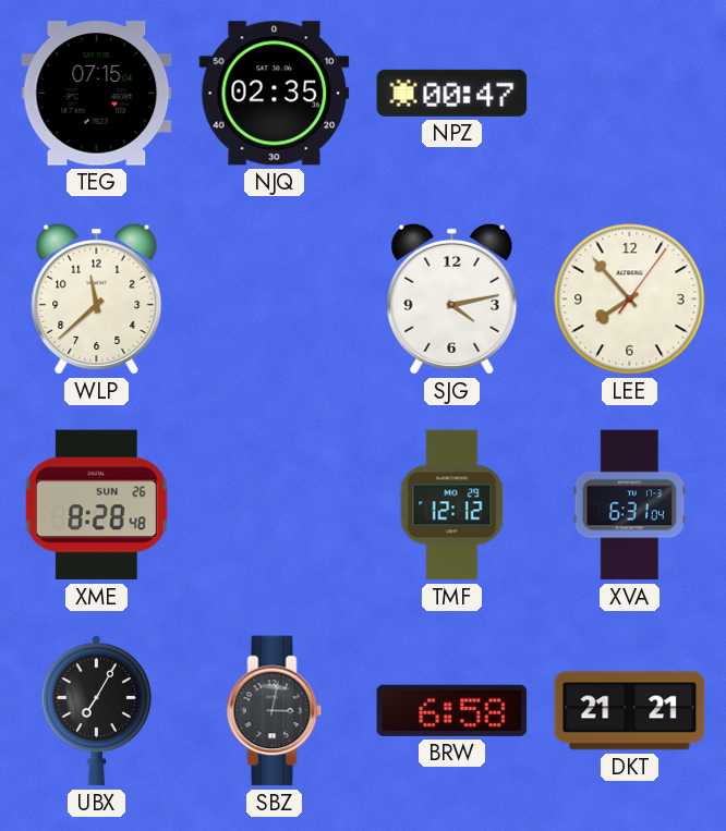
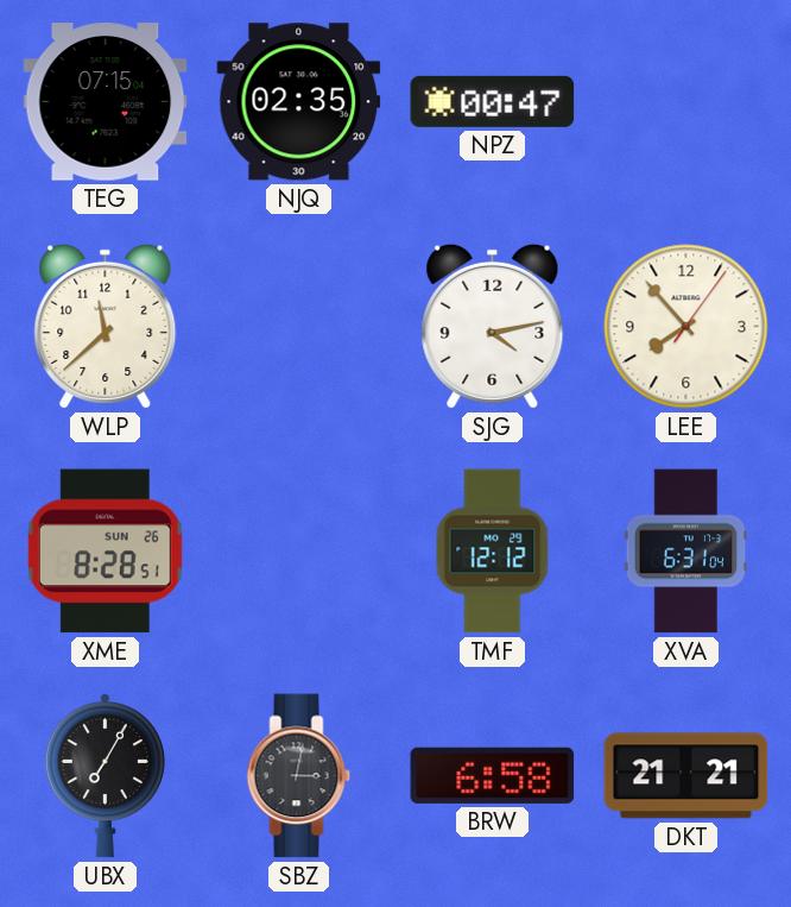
XME: 8:28:48 -> 8:28:51 (105, 552)
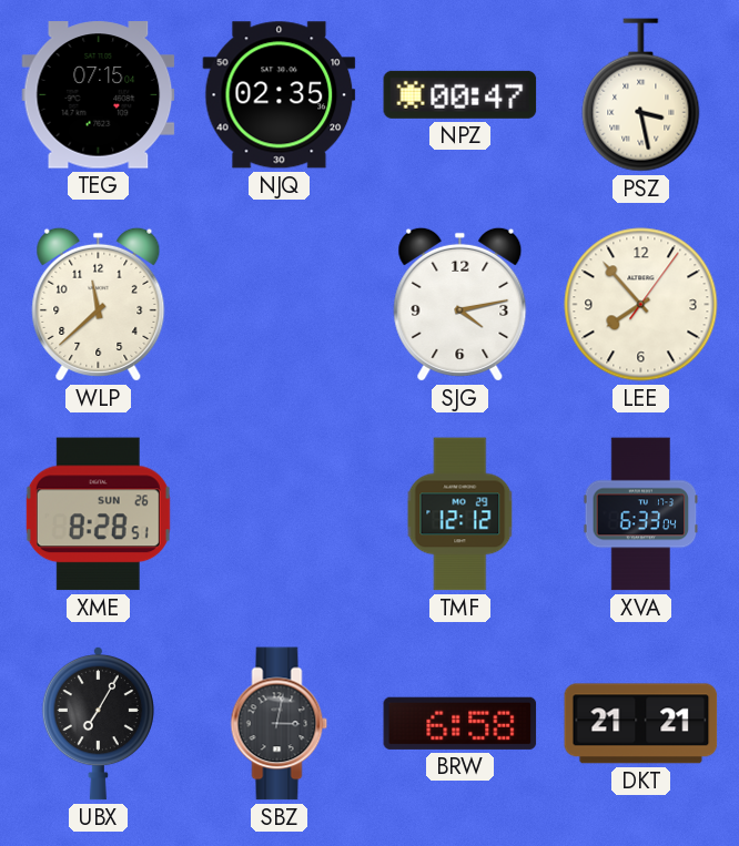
PSZ: none -> 3:28 (641, 95)
XVA: 6:31 -> 6:33 (641, 514)
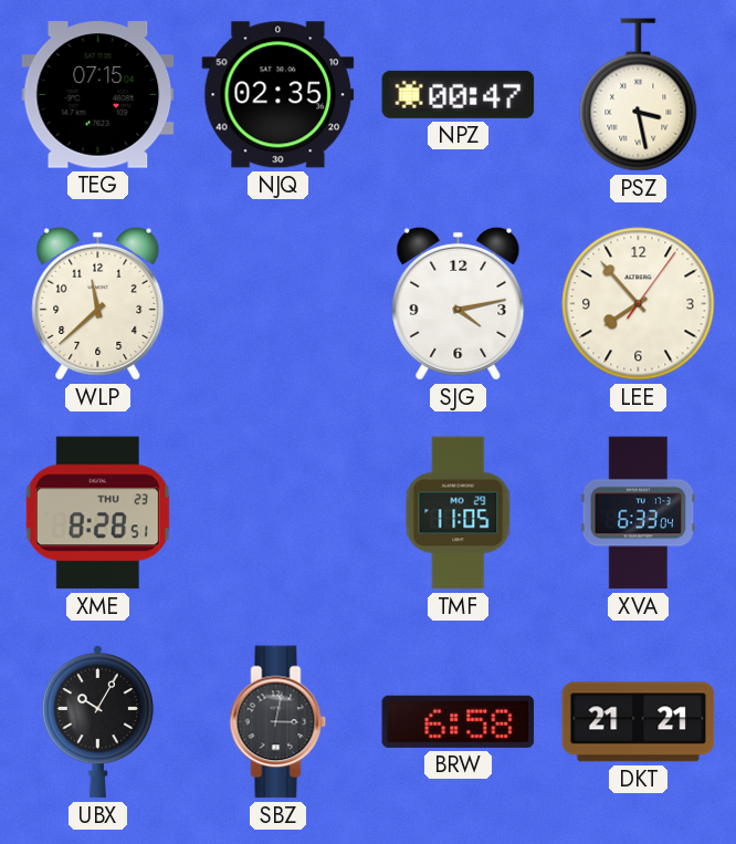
XME date: SUN 26 -> THU 23 (97, 513)
TMF: 12:12 -> 11:05 (459, 513)
UBX: 7:05 -> 10:05 (97, 721)
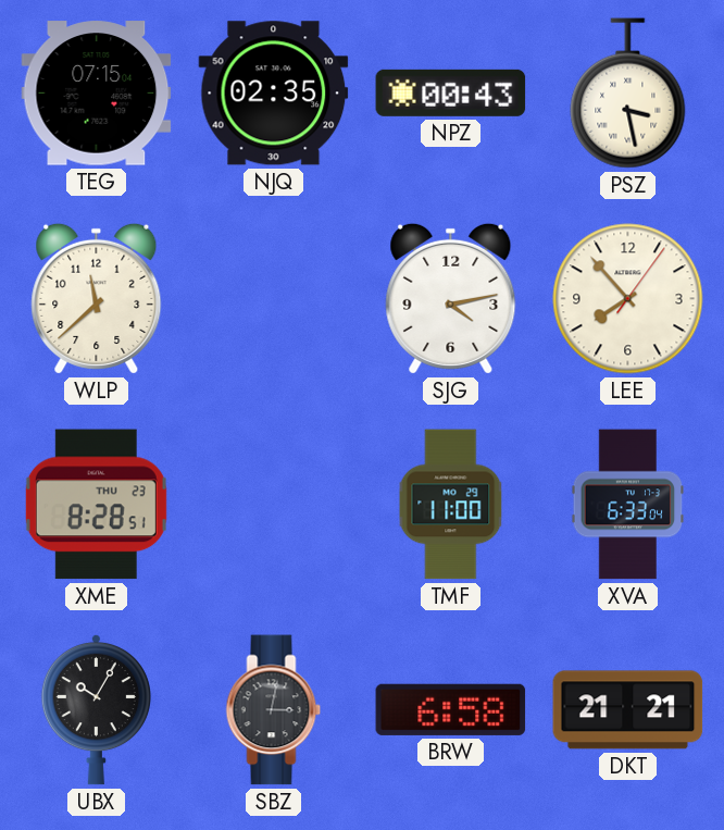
NPZ: 00:47 -> 00:43 (451, 92)
TMF: 11:05 -> 11:00 (451, 505)
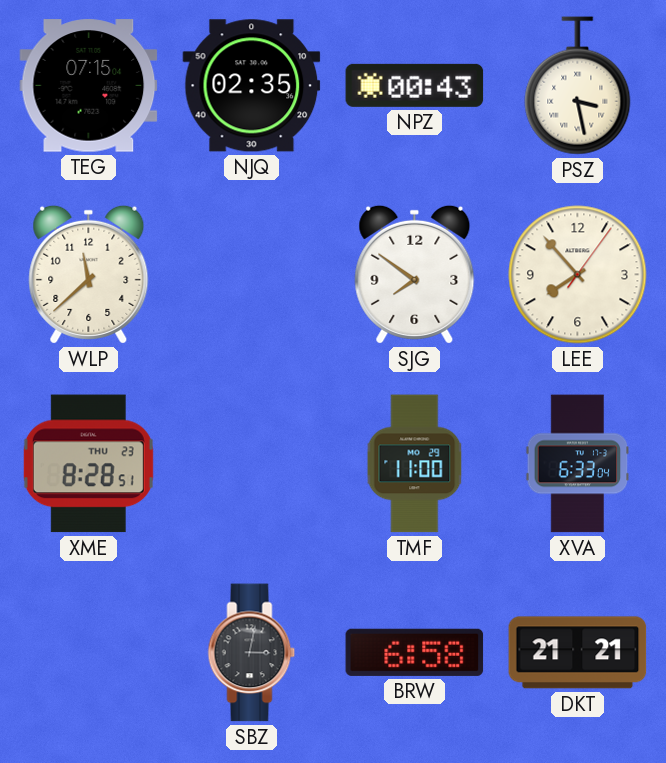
SJG: 4:13 -> 7:51 (415, 274)
UBX: 10:05 -> none (96, 709)
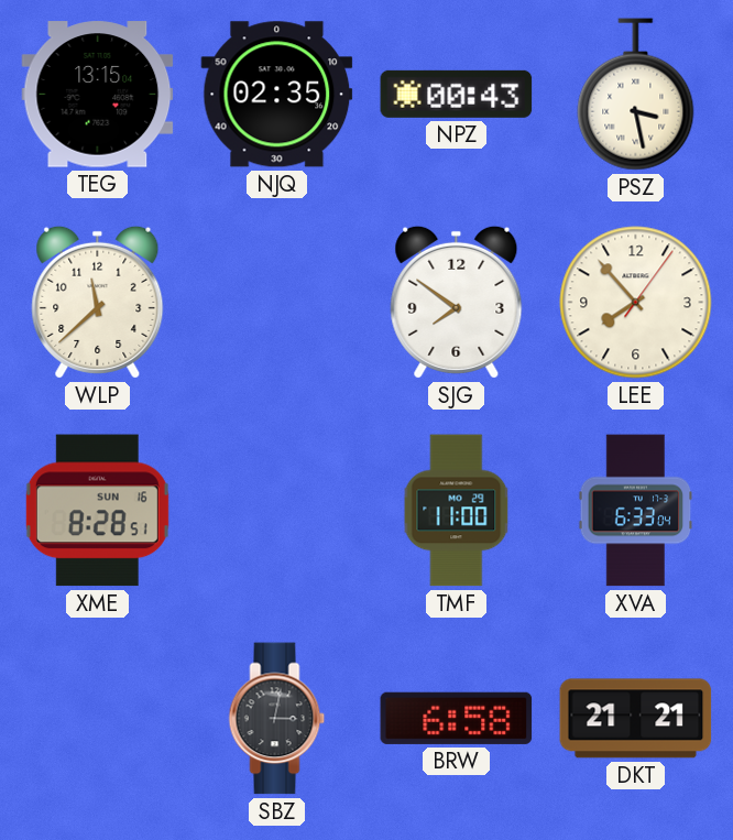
TEG: 07:15 -> 13:15 (98, 95)
XME date: THU 23 -> SUN 16 (97, 511)
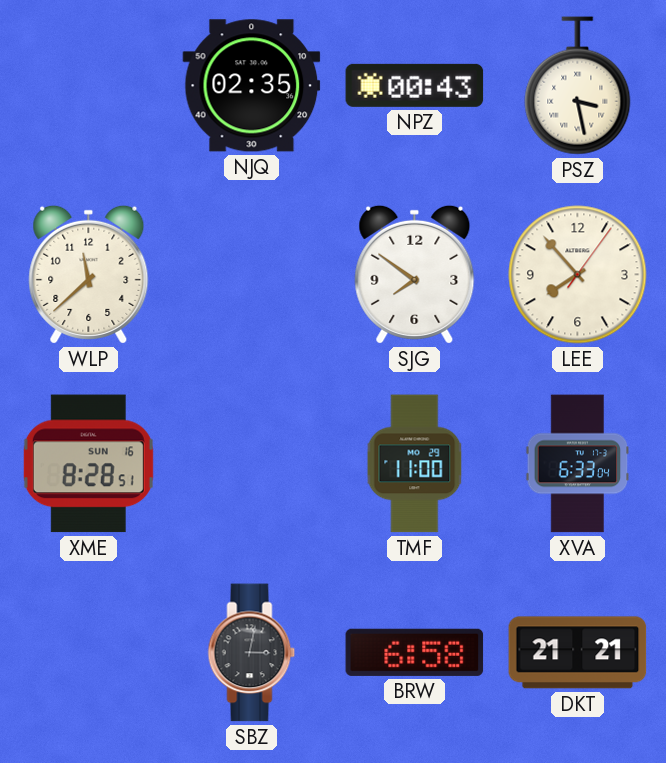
TEG: 13:15 -> none (98, 95)
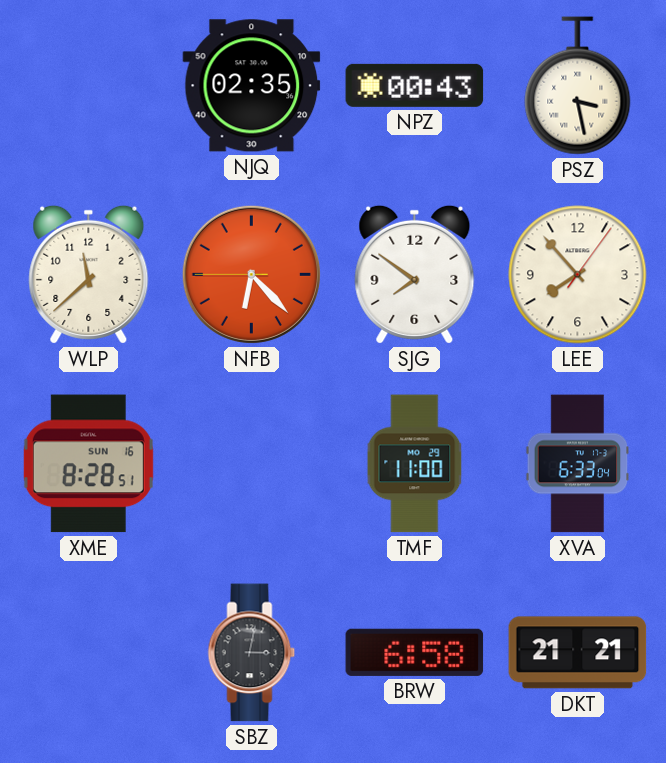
NFB: none -> 6:22 (251, 274)
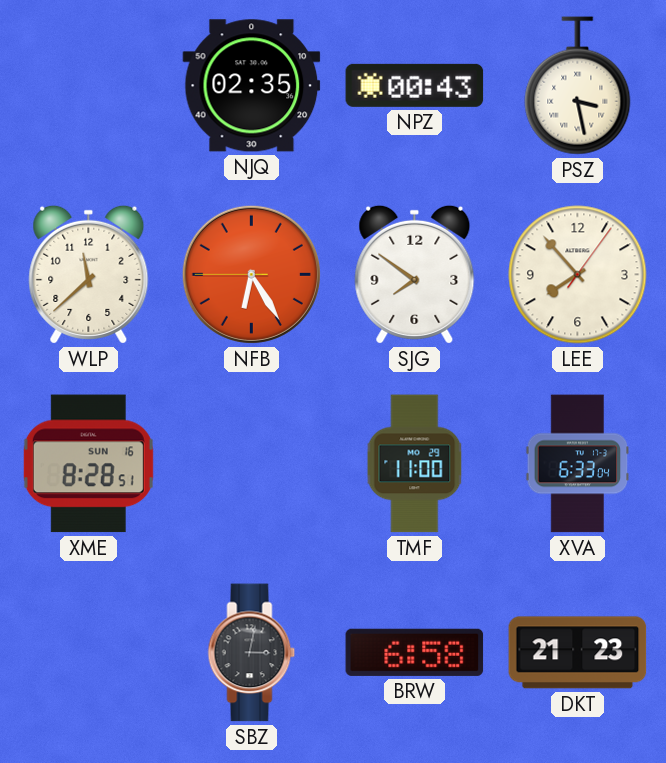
NFB: 6:22 -> 6:24 (251, 274)
DKT: 21:21 -> 21:23 (578, 653)
